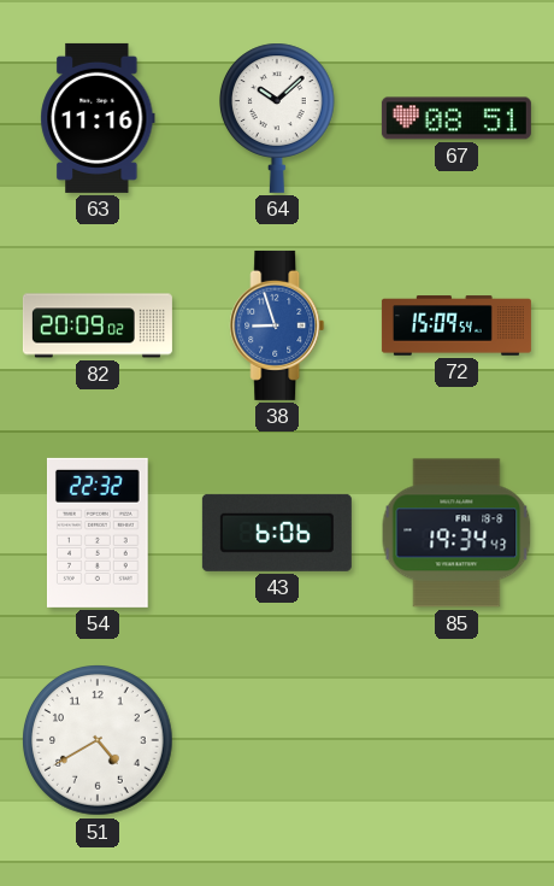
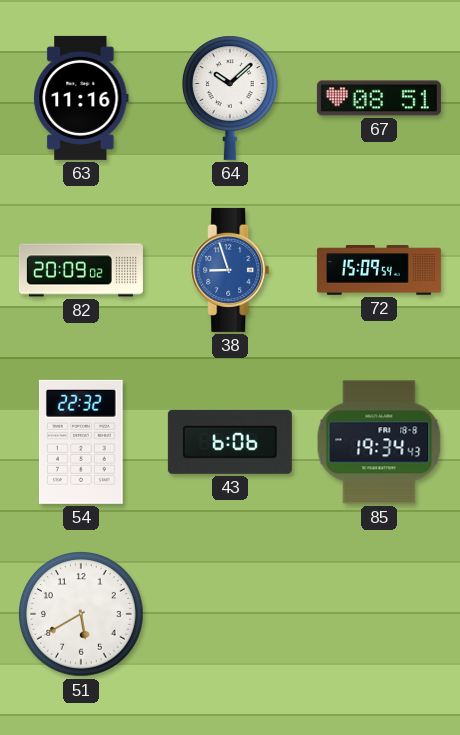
51: 4:40 -> 5:40 (81, 614)
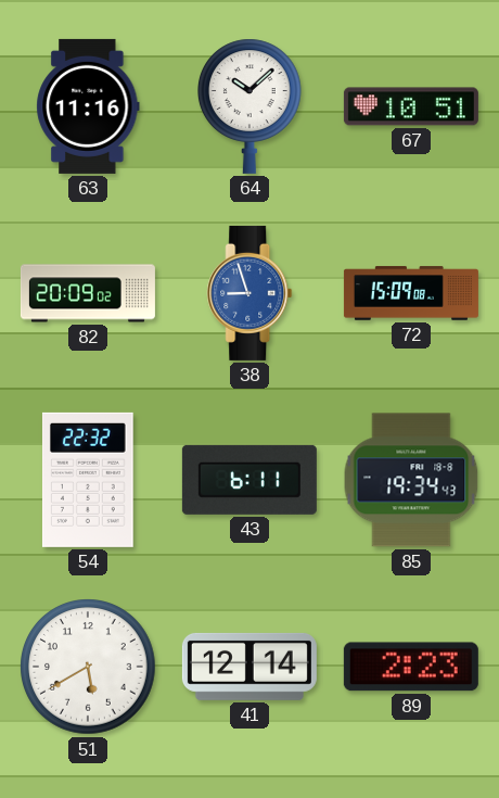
67: 08:51 -> 10:51 (411, 106)
72: 15:09:54 -> 15:09:08 (411, 293)
43: 6:06 -> 6:11 (250, 480)
41: none -> 12:14 (250, 667)
89: none -> 2:23 (411, 667)
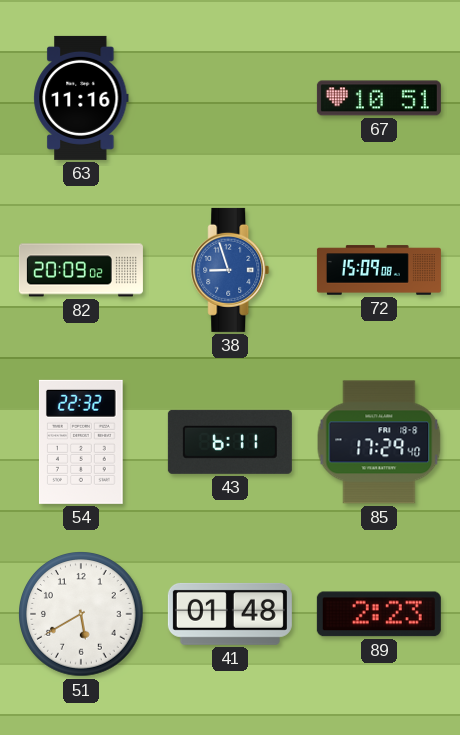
64: 10:08 -> none (251, 106)
85: 19:34 -> 17:29 (379, 442)
41: 12:14 -> 01:48 (230, 614)
